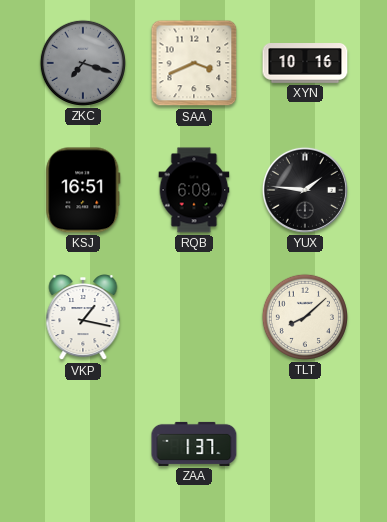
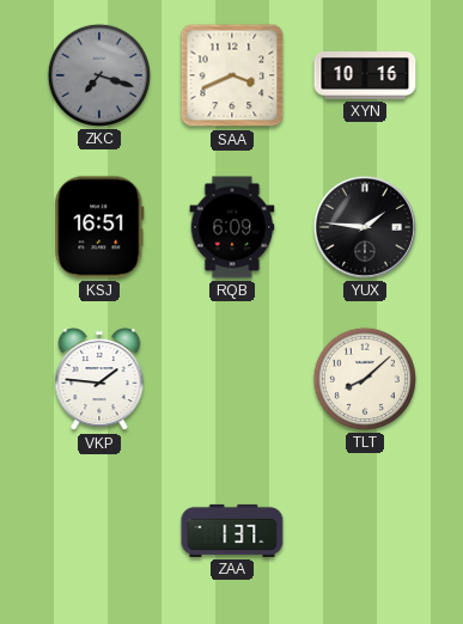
VKP: 1:17 -> 1:46 (99, 380)
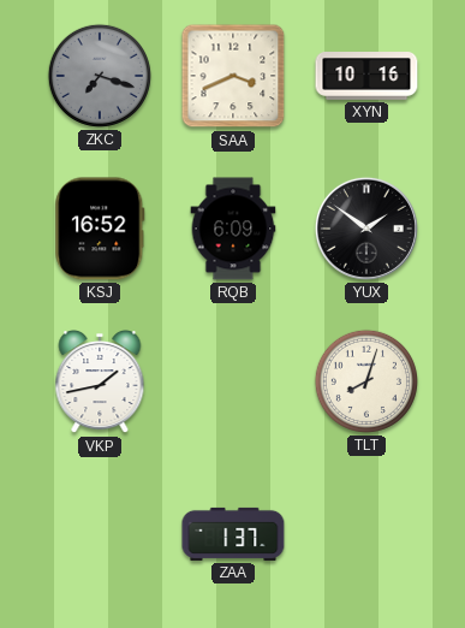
KSJ: 16:51 -> 16:52 (100, 229)
YUX: 1:46 -> 1:51 (366, 229)
VKP: 1:46 -> 1:43 (100, 383)
TLT: 8:08 -> 8:03 (366, 381)
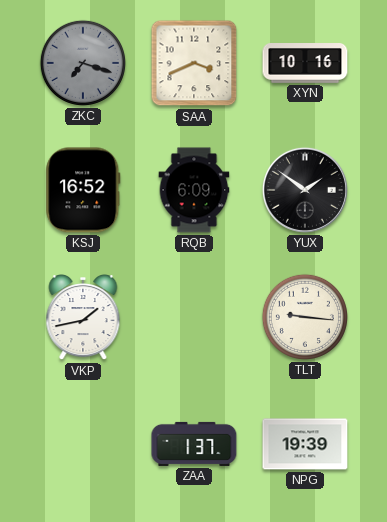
TLT: 8:03 -> 9:16 (305, 317)
NPG: none -> 19:39 (305, 444)
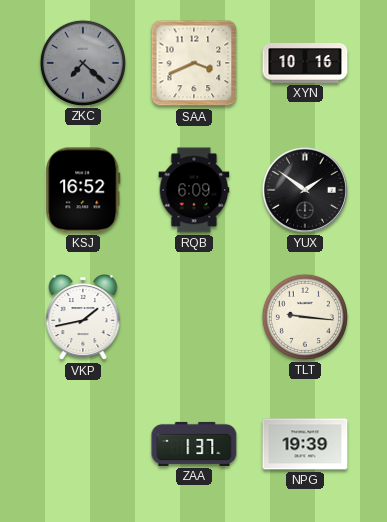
ZKC: 7:18 -> 7:22 (83, 63)
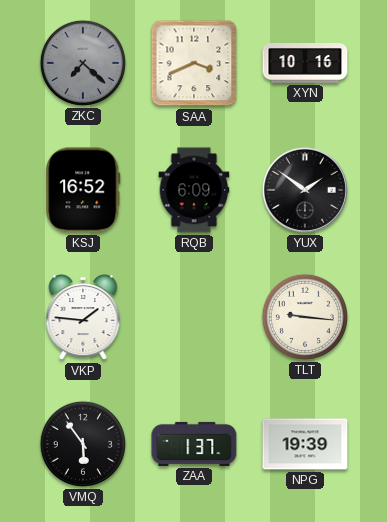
VKP: 1:43 -> 1:46 (83, 318)
VMQ: none -> 5:54 (83, 444)
